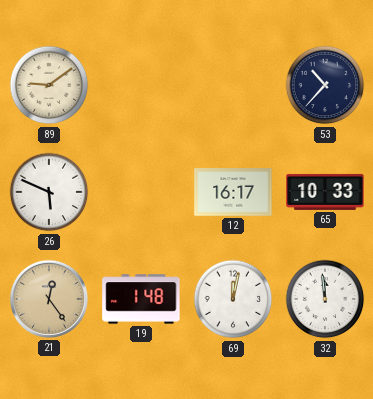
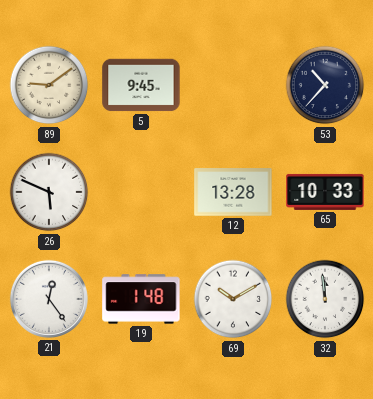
5: none -> 9:45 (141, 85)
12: 16:17 -> 13:28 (233, 192)
21 dial: champagne -> white (49, 299)
69: 12:02 -> 10:10 (233, 299)
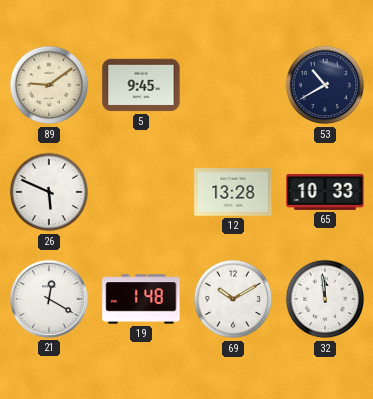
53: 10:37 -> 10:40 (325, 85)
21: 12:24 -> 12:20 (49, 299)
